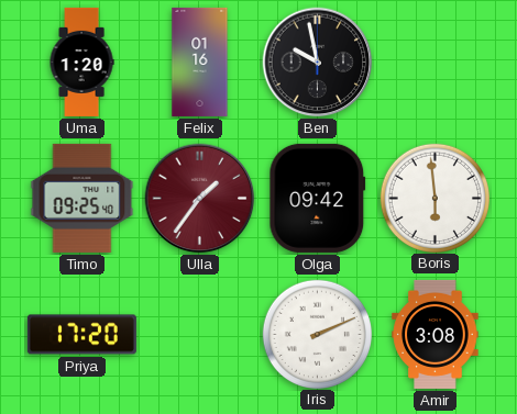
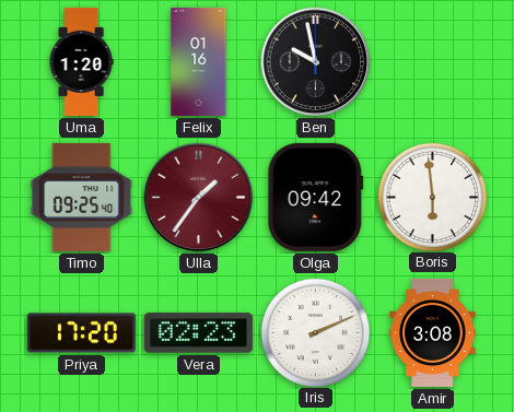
Vera: none -> 02:23 (198, 333)
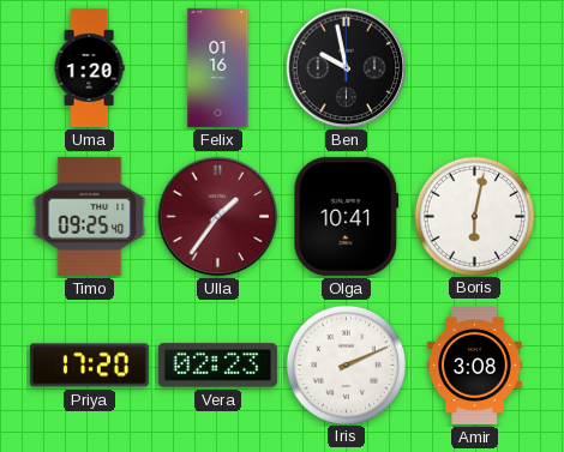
Olga: 09:42 -> 10:41 (347, 216)
Boris: 5:59 -> 6:02 (474, 216)
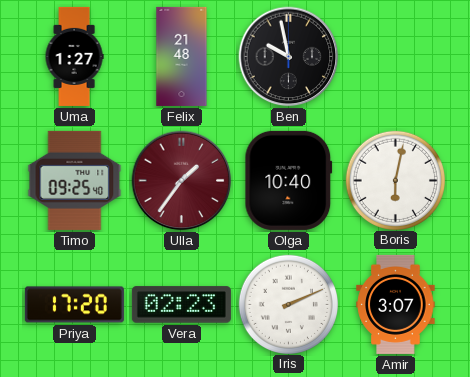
Uma: 1:20 -> 1:27 (74, 56)
Felix: 01:16 -> 21:48 (182, 56)
Olga: 10:41 -> 10:40 (289, 180)
Amir: 3:08 -> 3:07 (396, 304)
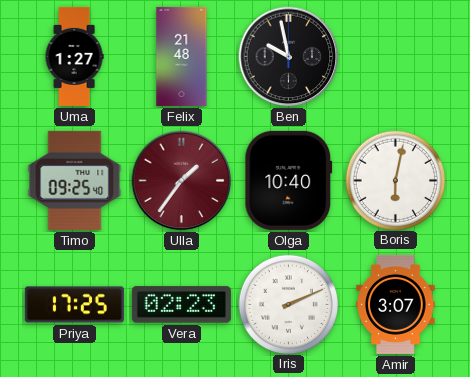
Priya: 17:20 -> 17:25 (74, 305)
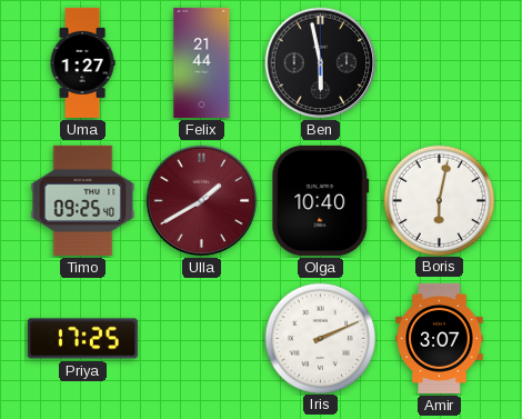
Felix: 21:48 -> 21:44 (202, 62)
Ben: 9:58 -> 5:58 (321, 63)
Ulla: 1:36 -> 1:40 (202, 201)
Vera: 02:23 -> none (181, 305)
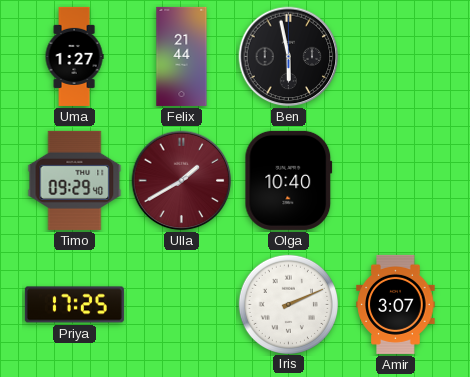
Timo: 09:25 -> 09:29 (75, 180)
Boris: 6:02 -> none (439, 200)
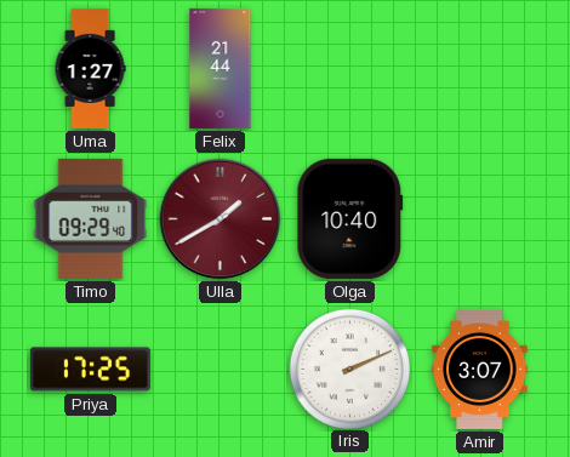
Ben: 5:58 -> none (289, 57)
